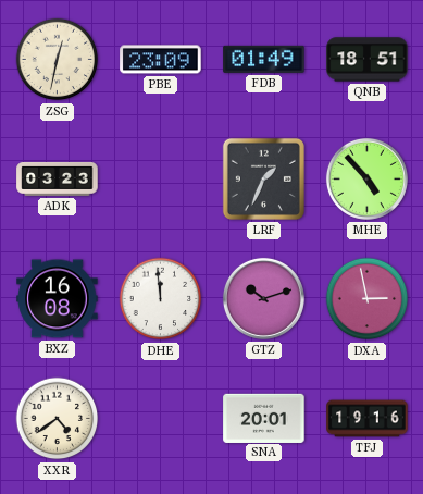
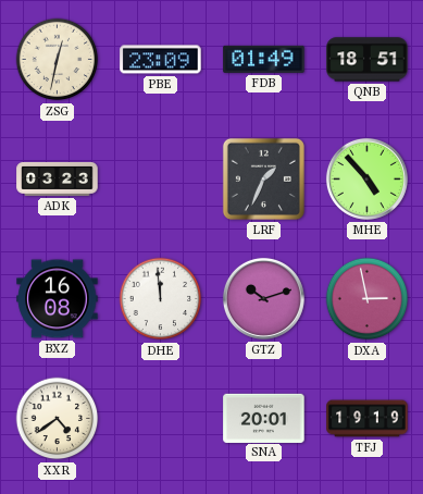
TFJ: 19:16 -> 19:19 (368, 419)
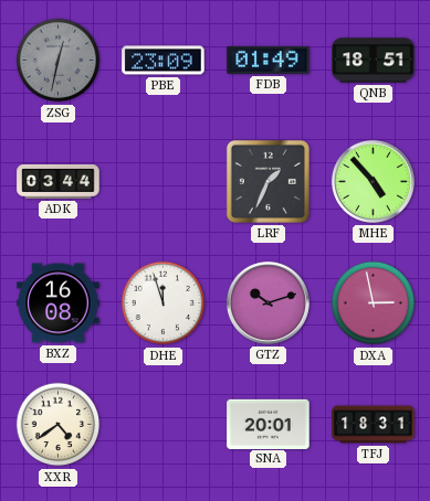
ZSG dial: cream -> grey (59, 61)
ADK: 03:23 -> 03:44 (59, 181)
DHE: 11:59 -> 11:57 (164, 303)
TFJ: 19:19 -> 18:31 (374, 425)
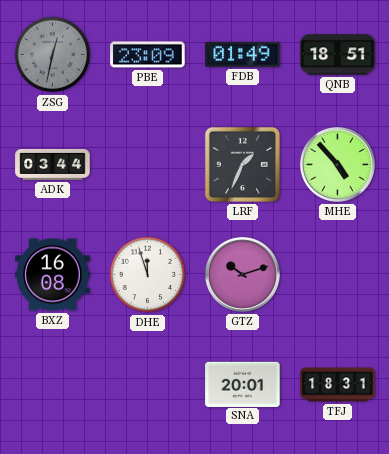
DXA: 2:58 -> none (374, 303)
XXR: 4:39 -> none (59, 425)
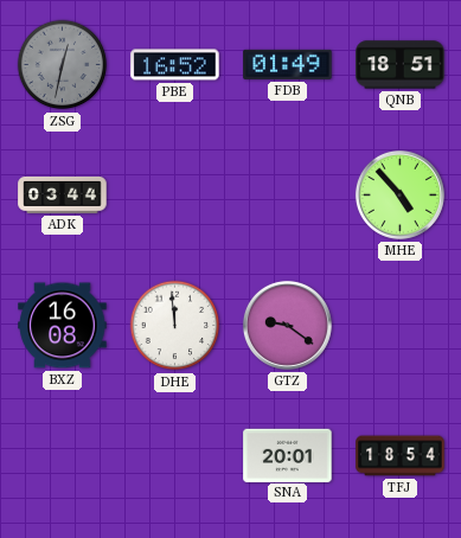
PBE: 23:09 -> 16:52 (175, 65)
LRF: 1:34 -> none (242, 164)
DHE: 11:57 -> 11:59 (175, 326)
GTZ: 10:12 -> 9:21 (287, 325)
TFJ: 18:31 -> 18:54 (401, 456)
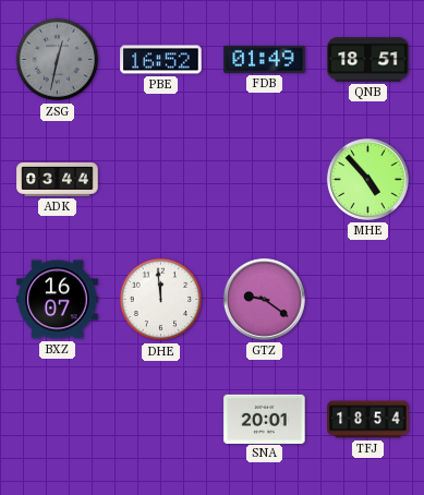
BXZ: 16:08 -> 16:07 (58, 300)
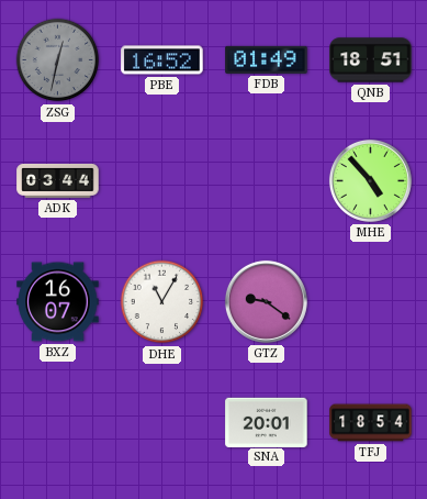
DHE: 11:59 -> 11:05 (162, 302)
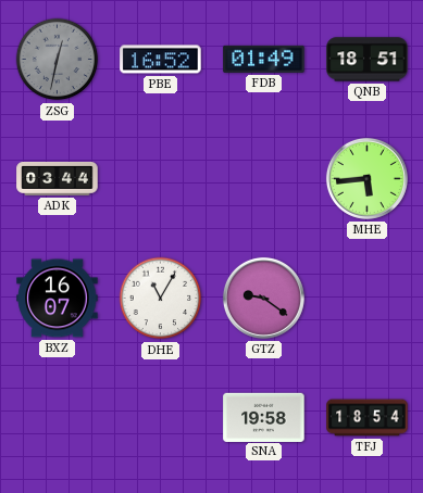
MHE: 4:53 -> 5:44 (366, 178)
SNA: 20:01 -> 19:58 (264, 417)
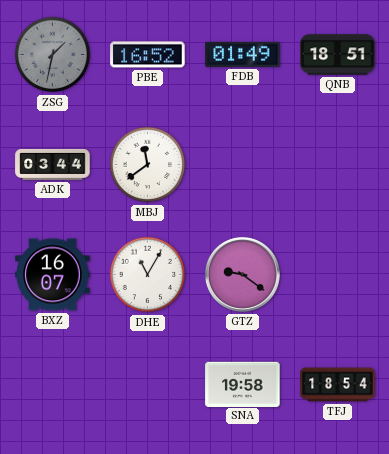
ZSG: 12:32 -> 1:32 (53, 55)
MBJ: none -> 11:39 (148, 165)
MHE: 5:44 -> none (366, 178)
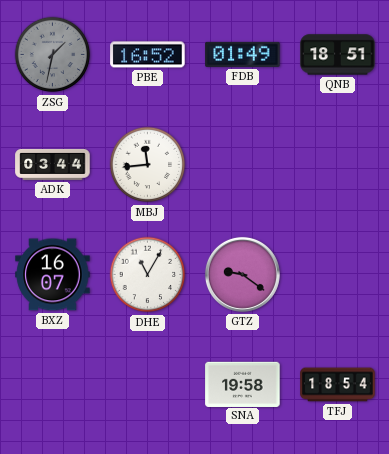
MBJ: 11:39 -> 11:44 (148, 165)
